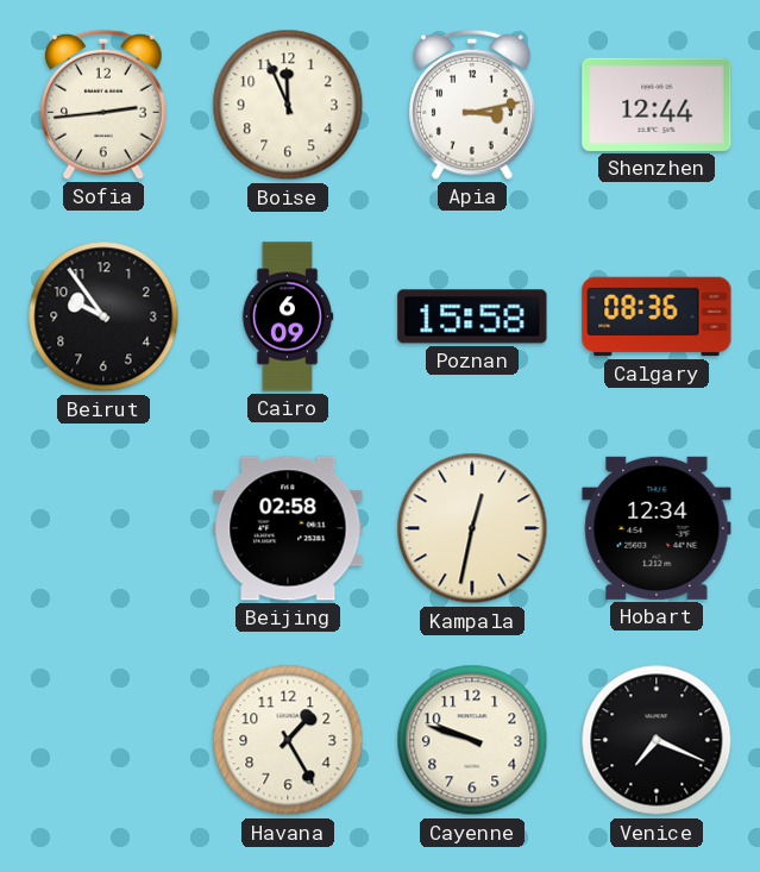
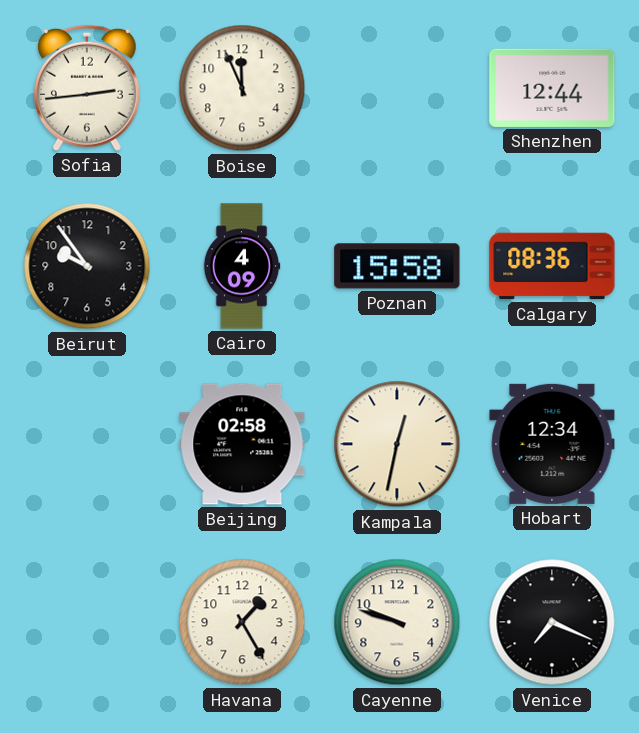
Apia: 3:13 -> none (473, 105)
Cairo: 6:09 -> 4:09 (242, 266)
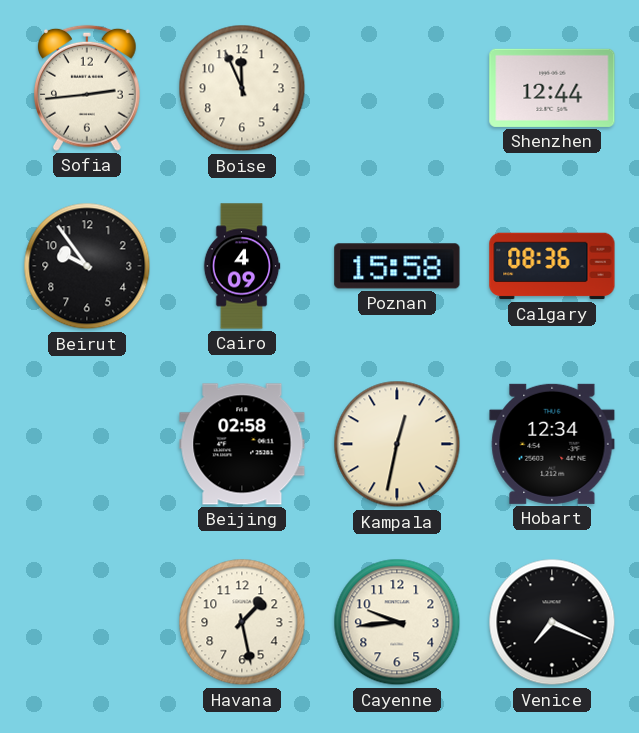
Havana: 1:25 -> 1:28 (242, 622)
Cayenne: 9:48 -> 9:44 (397, 622)
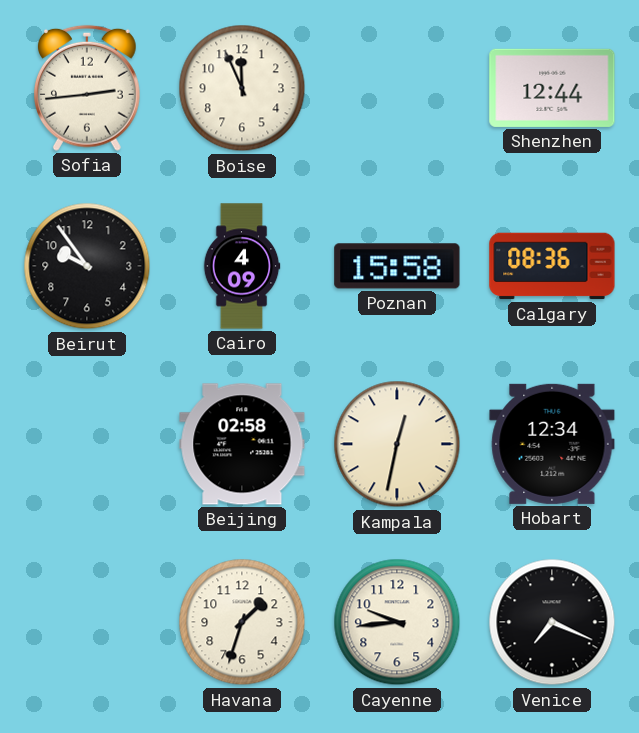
Havana: 1:28 -> 1:33 (242, 622)
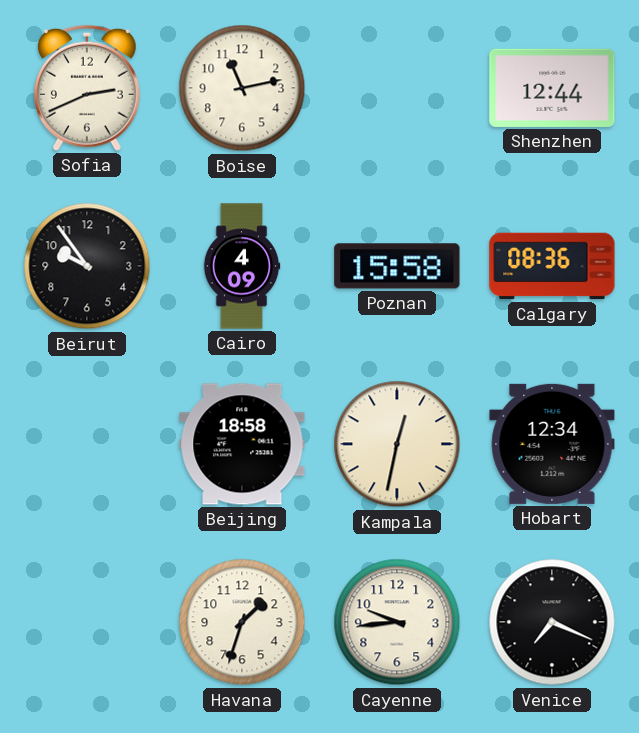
Sofia: 2:44 -> 2:41 (88, 88)
Boise: 11:56 -> 11:13 (242, 88)
Beijing: 02:58 -> 18:58 (242, 444)
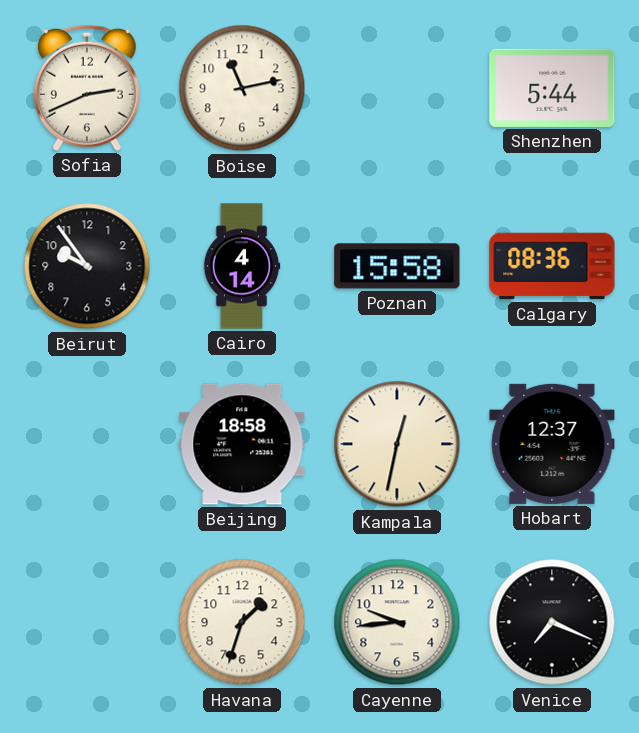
Shenzhen: 12:44 -> 5:44 (552, 88)
Cairo: 4:09 -> 4:14 (242, 266)
Hobart: 12:34 -> 12:37 (552, 444)
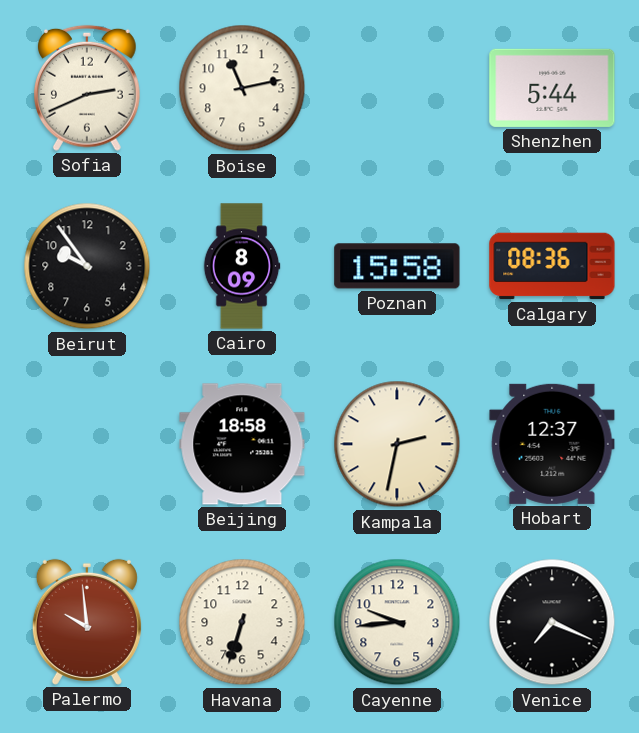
Cairo: 4:14 -> 8:09 (242, 266)
Kampala: 12:32 -> 2:32 (397, 444)
Palermo: none -> 9:59 (87, 622)
Havana: 1:33 -> 6:33 (242, 622)
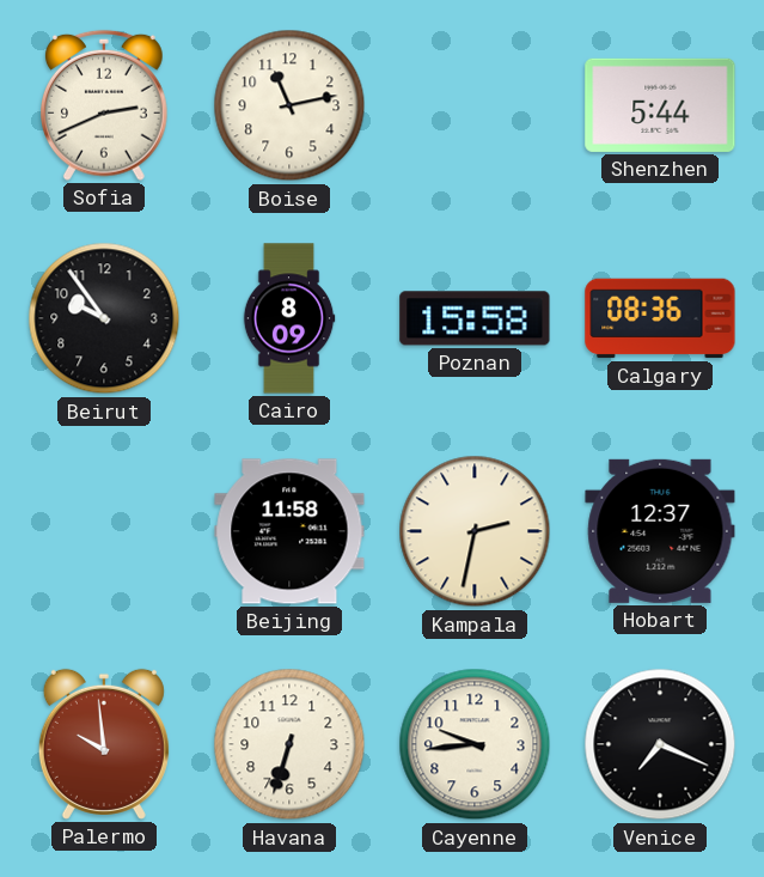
Beijing: 18:58 -> 11:58 (289, 531)
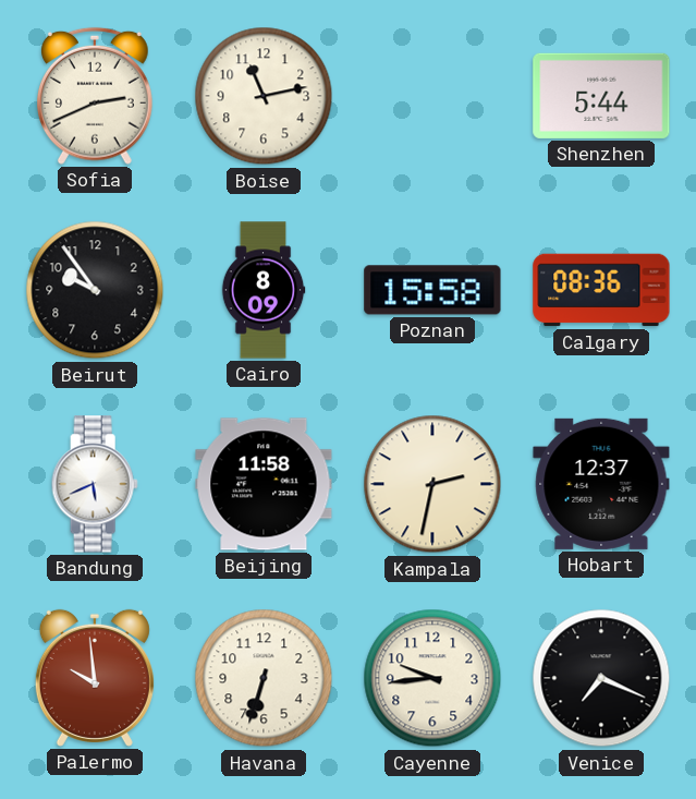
Bandung: none -> 5:41 (95, 484)
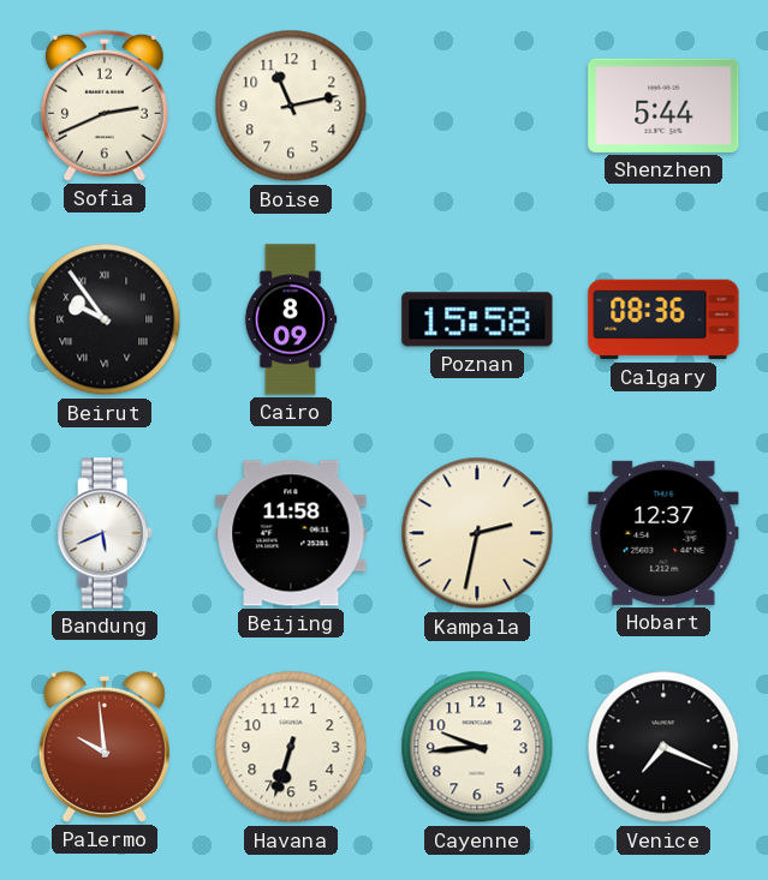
Beirut numerals: Arabic -> Roman (105, 319)
